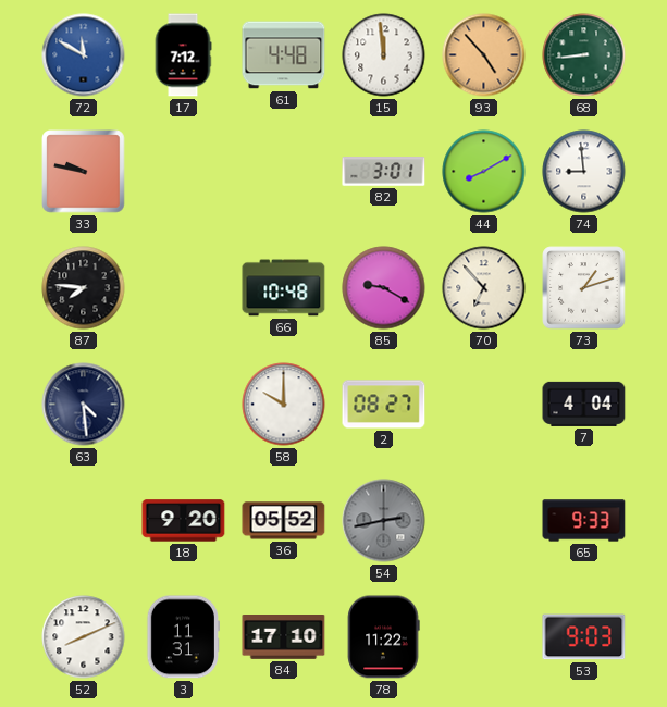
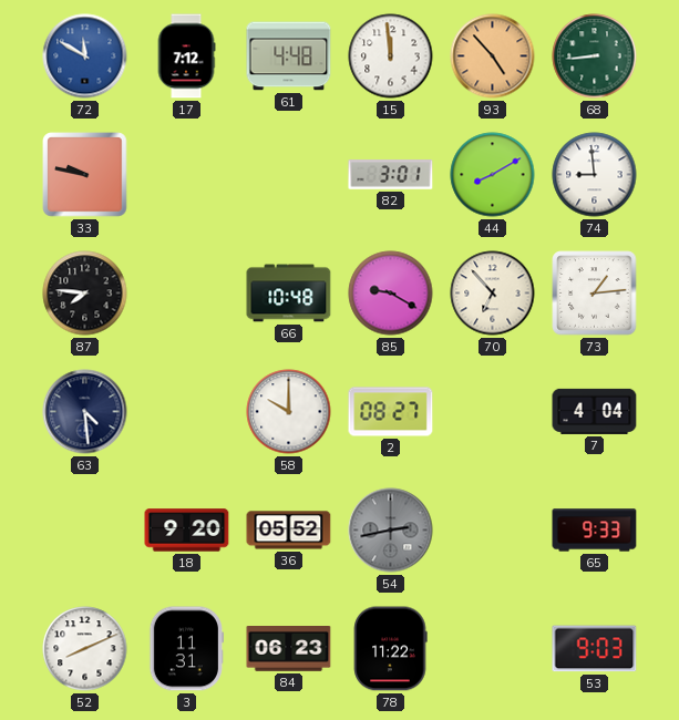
73: 1:12 -> 1:14 (595, 294)
84: 17:10 -> 06:23 (289, 649)
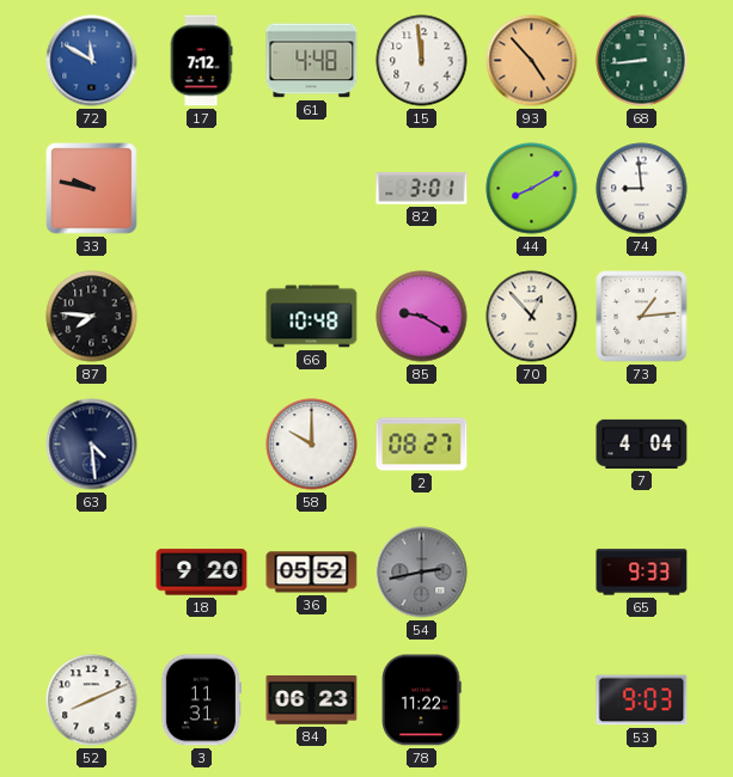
70: 6:53 -> 12:53 (532, 317)
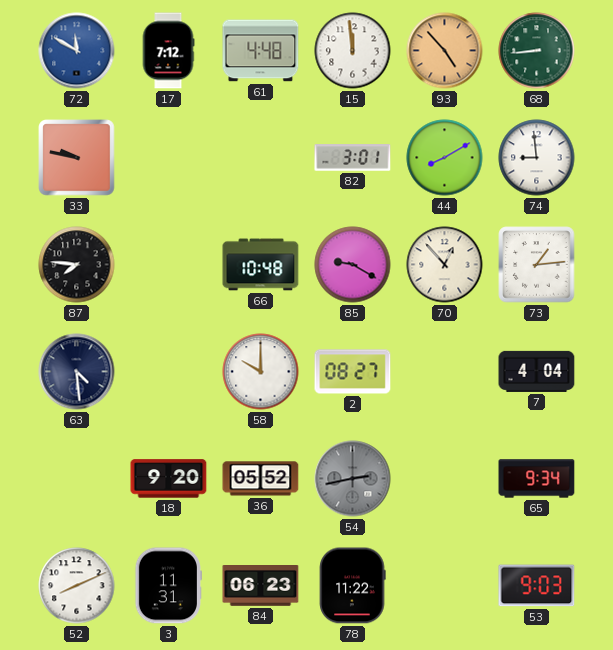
65: 9:33 -> 9:34 (537, 479)
